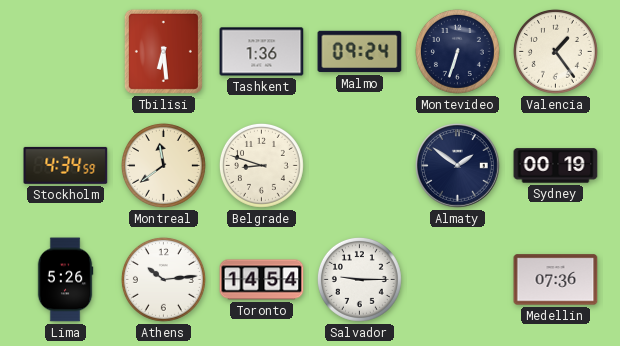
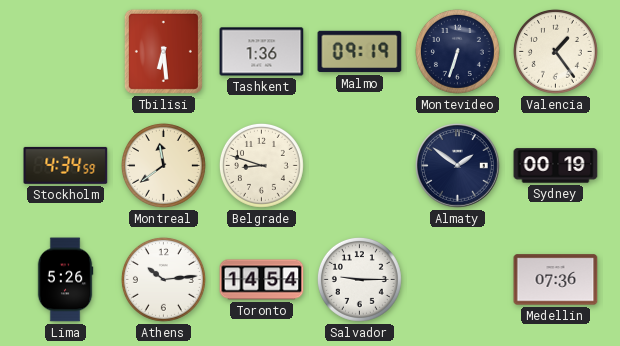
Malmo: 09:24 -> 09:19 (360, 52)
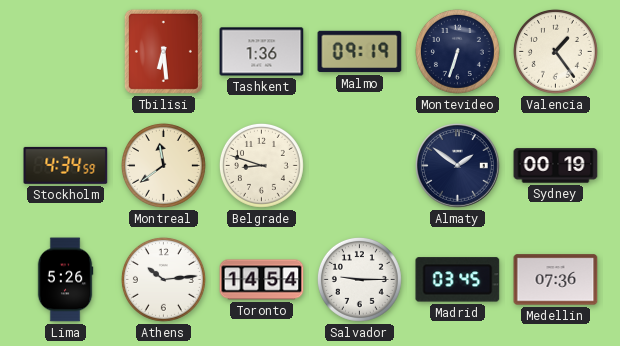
Madrid: none -> 03:45 (458, 280)
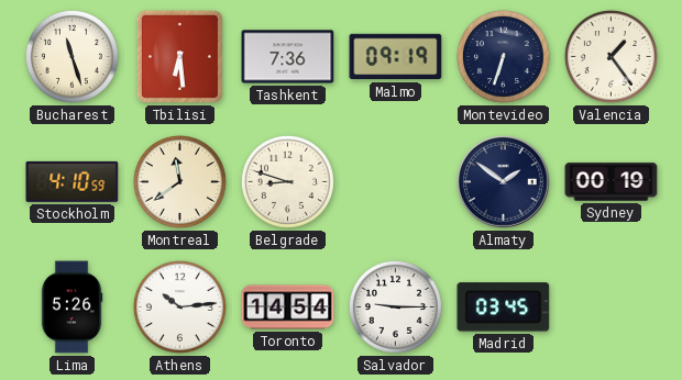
Bucharest: none -> 11:27 (71, 56)
Tashkent: 1:36 -> 7:36 (288, 57)
Stockholm: 4:34 -> 4:10 (73, 181)
Medellin: 07:36 -> none (556, 280)
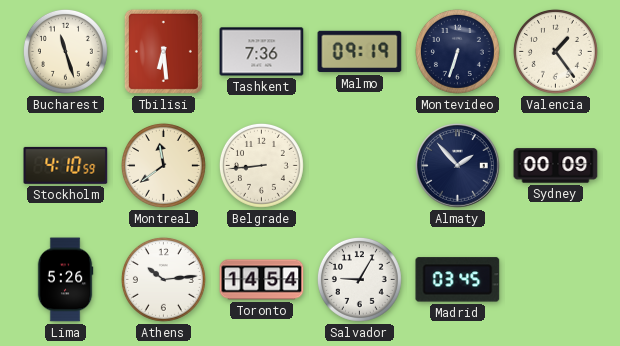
Belgrade: 8:48 -> 8:44 (261, 165)
Almaty: 1:51 -> 1:53 (458, 166)
Sydney: 00:19 -> 00:09 (556, 166)
Salvador: 9:15 -> 9:05 (359, 279)
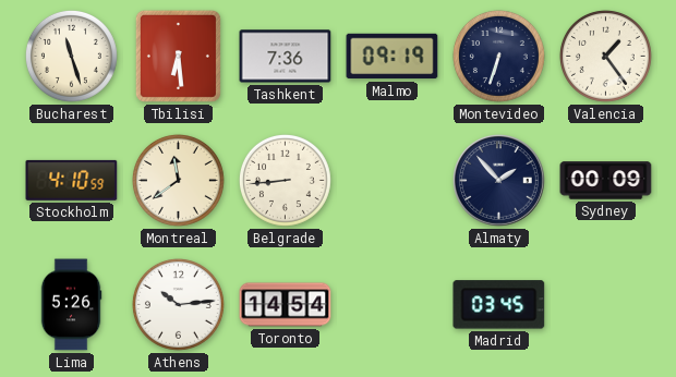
Salvador: 9:05 -> none (359, 279)
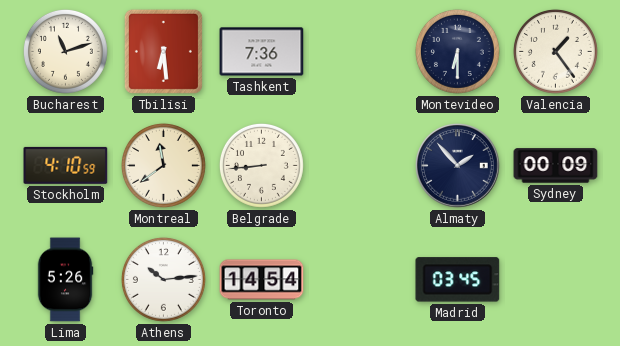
Bucharest: 11:27 -> 11:12 (65, 51)
Malmo: 09:19 -> none (393, 57)
Montevideo: 6:33 -> 6:30 (457, 51)
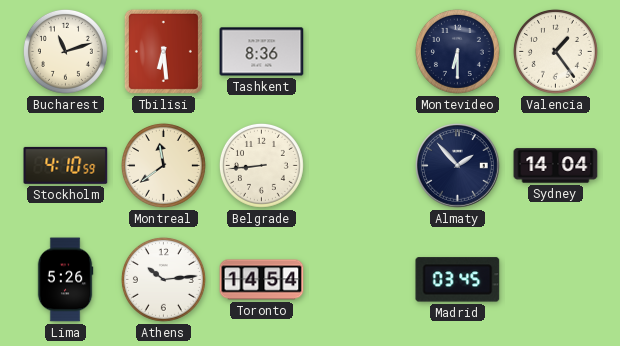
Tashkent: 7:36 -> 8:36 (262, 52)
Sydney: 00:09 -> 14:04 (556, 166)
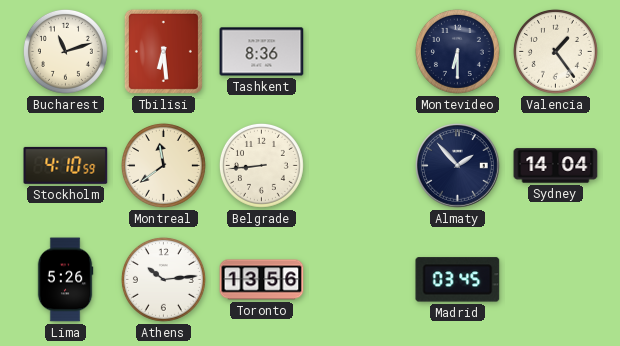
Toronto: 14:54 -> 13:56 (262, 280)
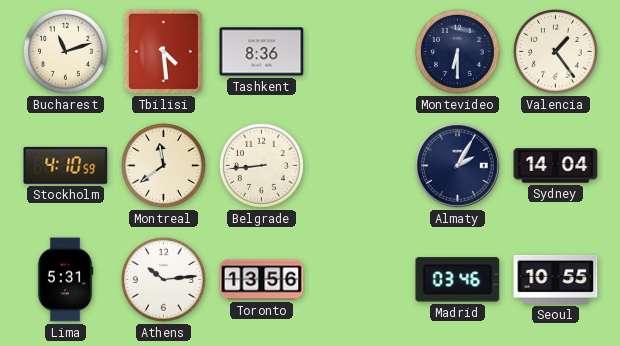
Tbilisi: 6:29 -> 4:29 (163, 51)
Almaty: 1:53 -> 2:05 (458, 166)
Lima: 5:26 -> 5:31 (65, 280)
Madrid: 03:45 -> 03:46 (458, 280)
Seoul: none -> 10:55 (556, 279)
